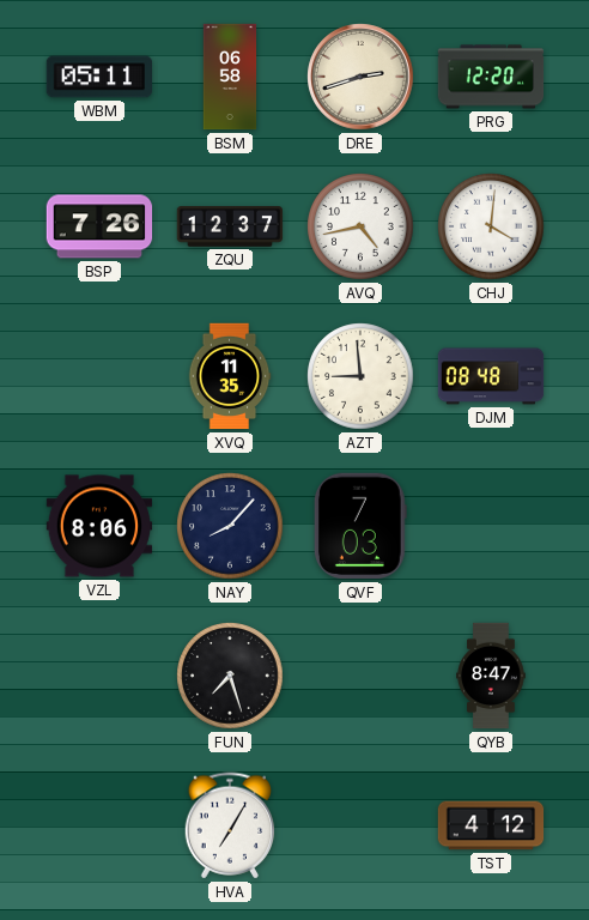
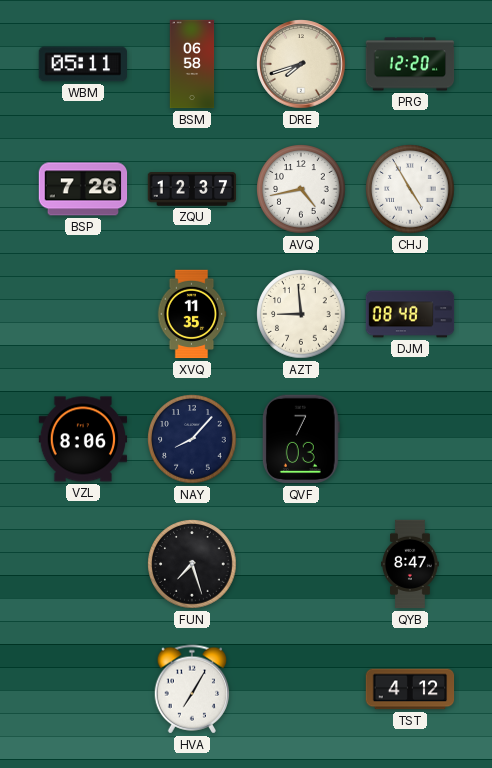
DRE: 2:42 -> 7:42 (301, 64)
CHJ: 4:01 -> 4:55 (410, 189)
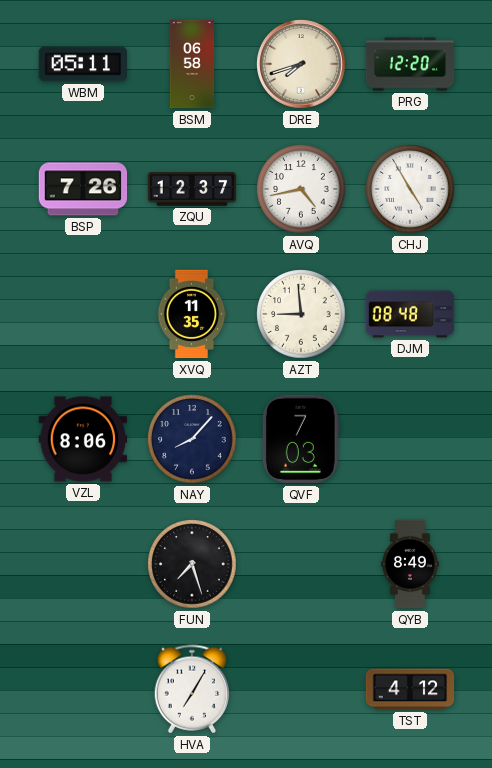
QYB: 8:47 -> 8:49 (410, 564)
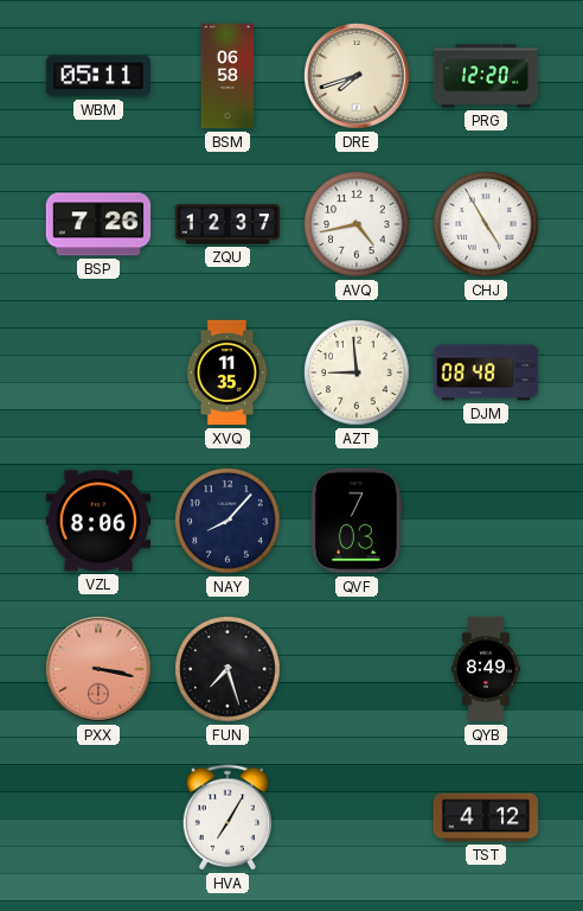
PXX: none -> 3:17 (98, 669)
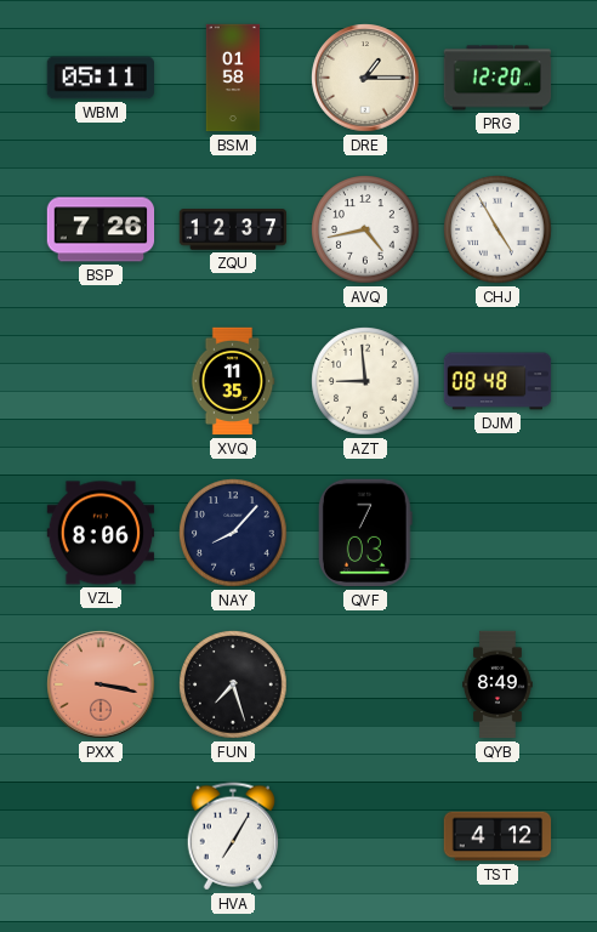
BSM: 06:58 -> 01:58 (233, 78)
DRE: 7:42 -> 1:15 (365, 78)
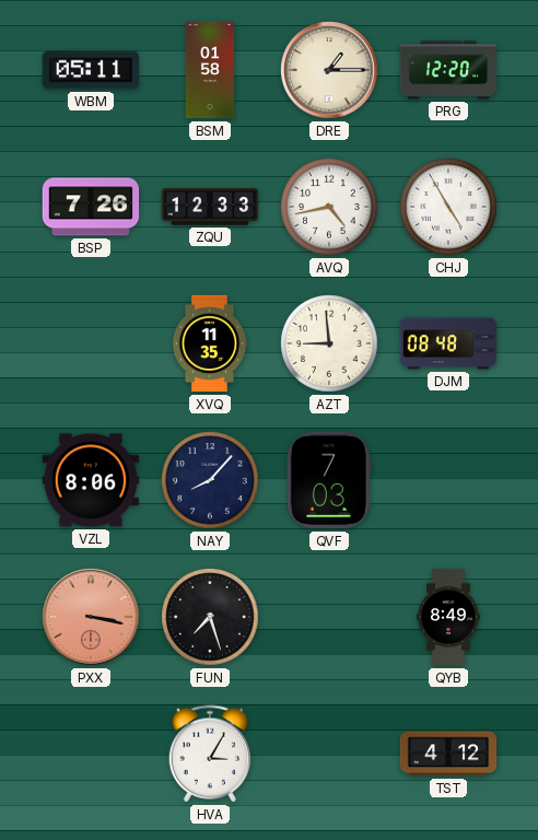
ZQU: 12:37 -> 12:33 (210, 207)
HVA: 7:05 -> 3:05 (210, 754)
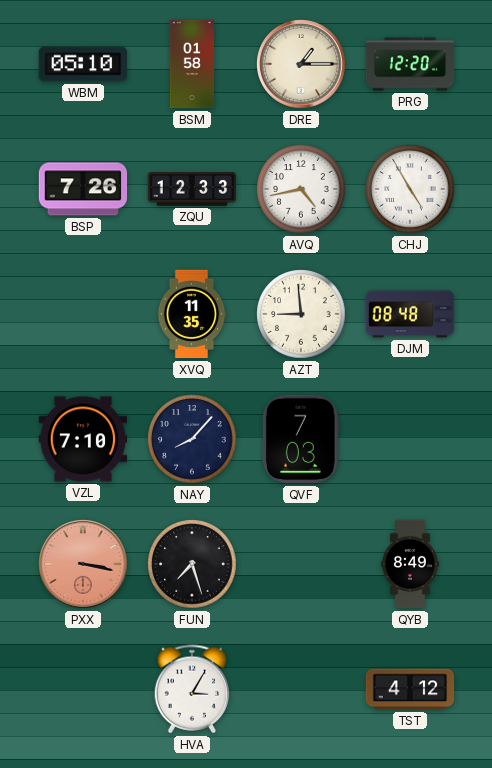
WBM: 05:11 -> 05:10 (82, 64)
VZL: 8:06 -> 7:10 (83, 439)
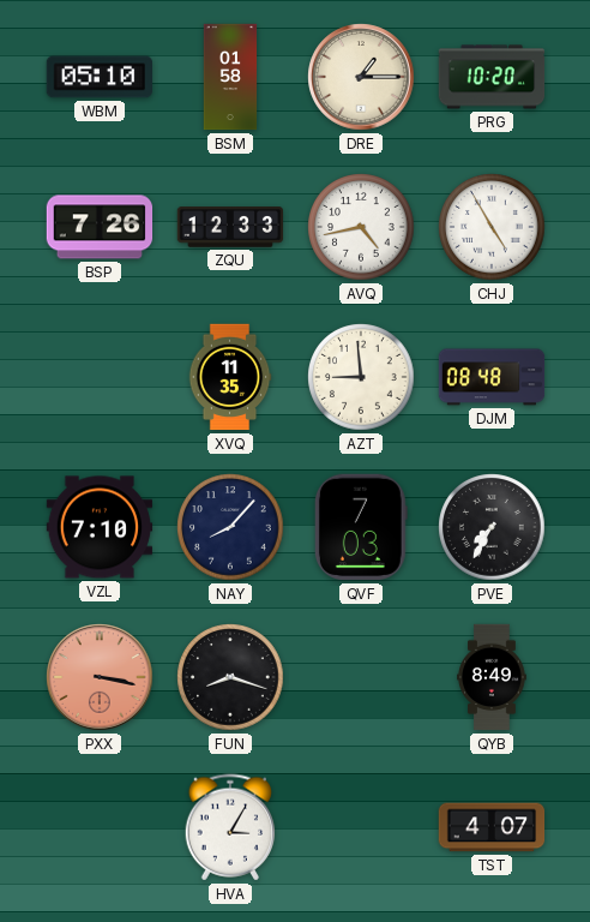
PRG: 12:20 -> 10:20 (492, 77)
PVE: none -> 7:35 (492, 527)
FUN: 7:27 -> 8:18 (230, 677)
TST: 4:12 -> 4:07 (492, 827)
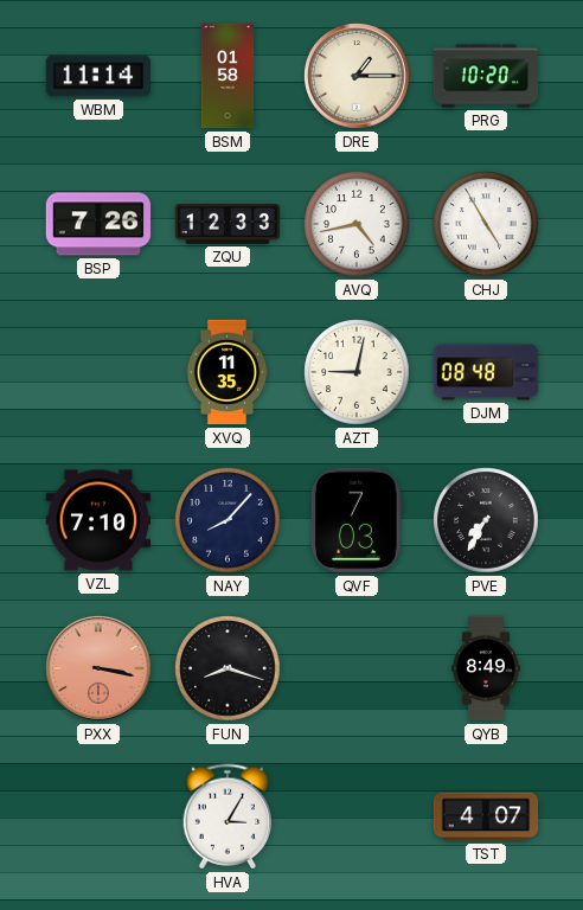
WBM: 05:10 -> 11:14 (97, 76)
AZT: 8:59 -> 9:02 (357, 372)
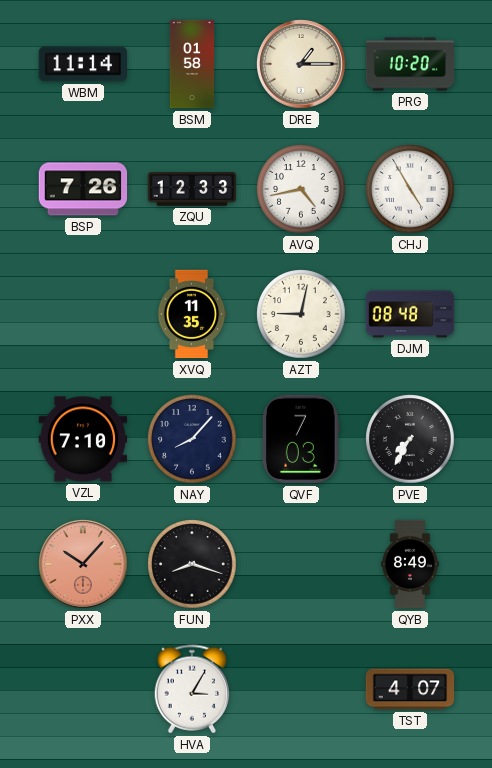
PXX: 3:17 -> 10:07 (83, 564)
